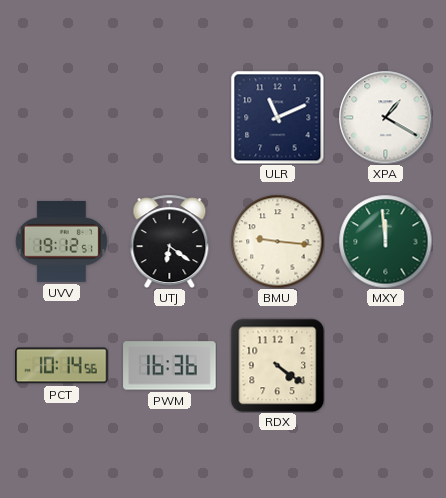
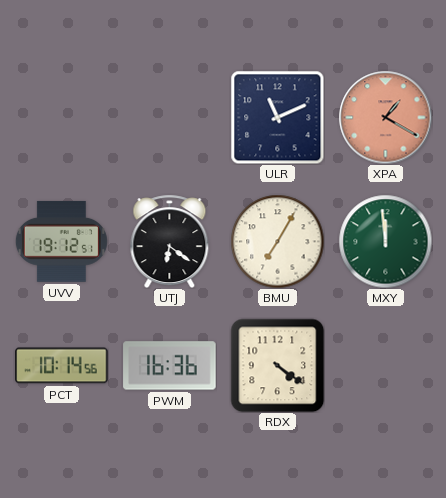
XPA dial: white -> salmon (385, 117)
BMU: 9:16 -> 7:05 (277, 241)
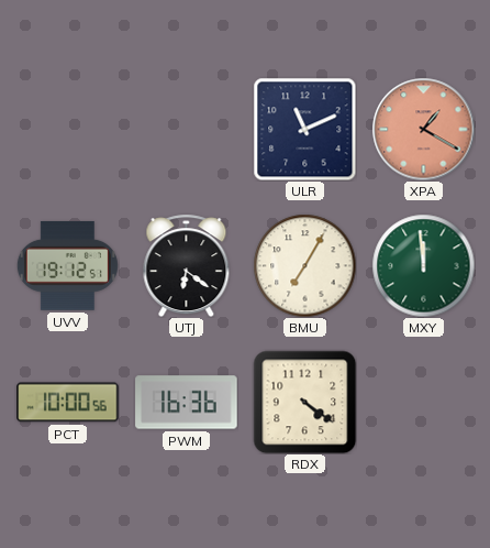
PCT: 10:14 -> 10:00 (68, 403)
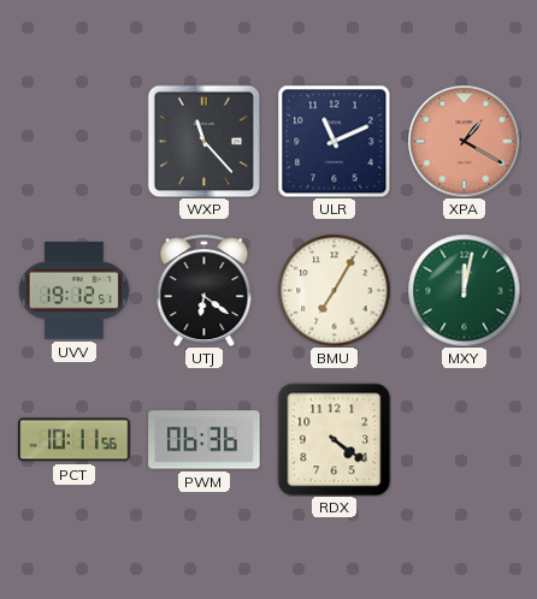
WXP: none -> 11:23 (203, 141)
MXY: 11:59 -> 12:02 (464, 290)
PCT: 10:00 -> 10:11 (75, 440)
PWM: 16:36 -> 06:36 (205, 440)
